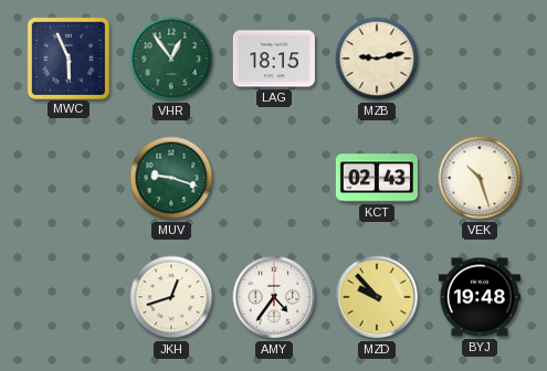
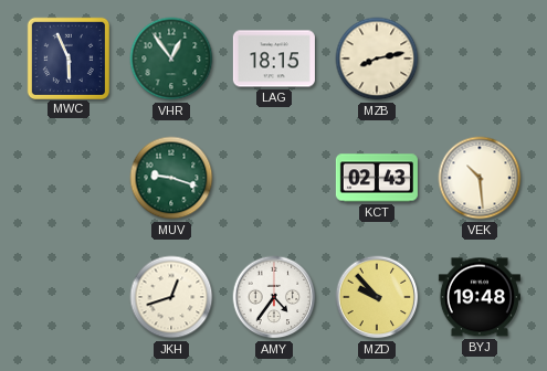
MZB: 9:13 -> 8:13 (377, 59)
VEK: 10:27 -> 10:29 (480, 178)
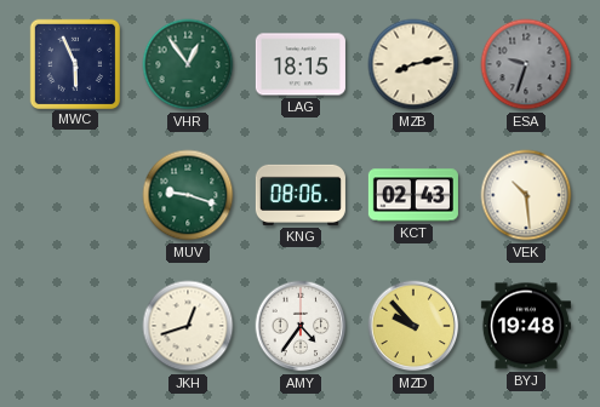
ESA: none -> 9:33 (526, 64)
KNG: none -> 08:06 (301, 195)
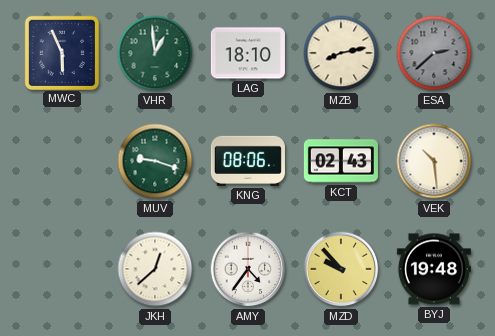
VHR: 12:54 -> 12:59 (155, 53)
LAG: 18:15 -> 18:10 (248, 53)
ESA: 9:33 -> 2:38 (434, 53)
JKH: 12:42 -> 12:38 (155, 269)
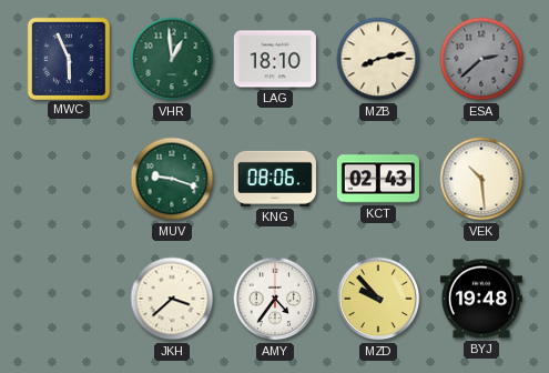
JKH: 12:38 -> 3:38 (172, 299)
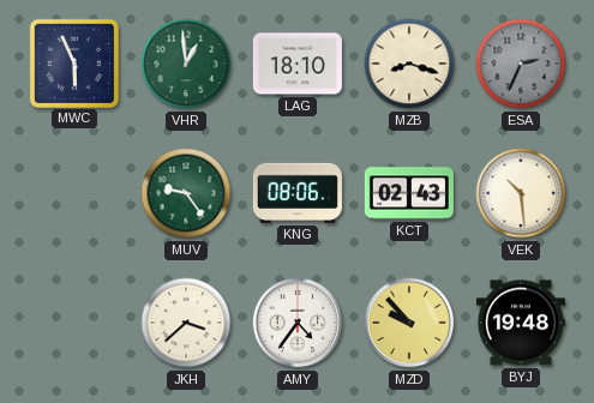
MZB: 8:13 -> 8:18 (409, 64)
ESA: 2:38 -> 2:34 (521, 64)
MUV: 9:18 -> 9:24 (186, 193)
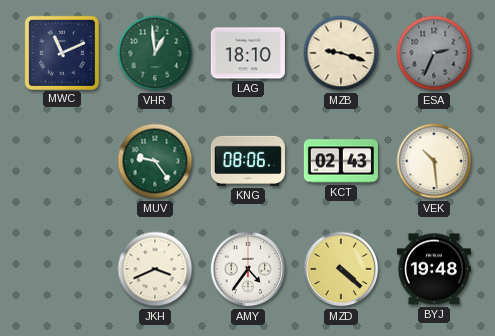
MWC: 5:56 -> 11:11 (61, 52)
MZB: 8:18 -> 9:18 (341, 53)
JKH: 3:38 -> 3:41 (155, 269)
MZD: 9:53 -> 4:22 (341, 269)
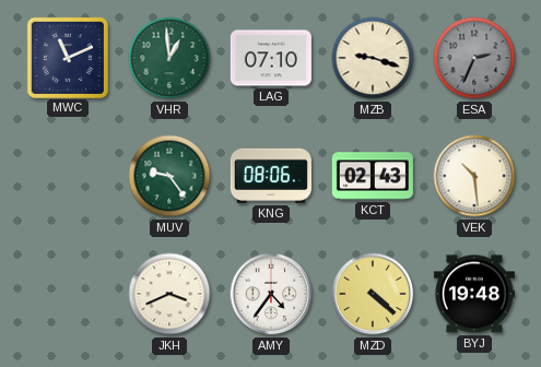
LAG: 18:10 -> 07:10 (271, 58)
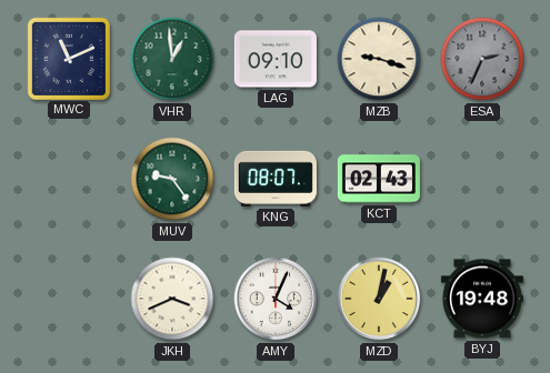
LAG: 07:10 -> 09:10 (276, 59)
KNG: 08:06 -> 08:07 (276, 179)
VEK: 10:29 -> none (474, 176)
AMY: 4:36 -> 4:04 (276, 299)
MZD: 4:22 -> 1:02 (379, 299)
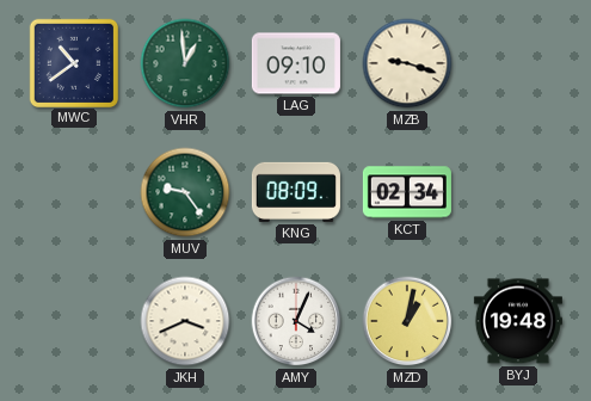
MWC: 11:11 -> 10:39 (73, 62)
ESA: 2:34 -> none (482, 59)
KNG: 08:07 -> 08:09 (296, 192)
KCT: 02:43 -> 02:34 (407, 192)
